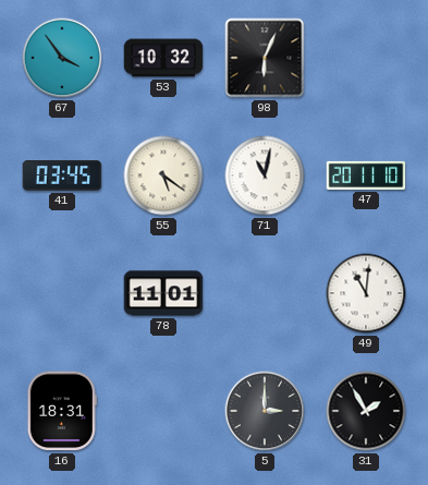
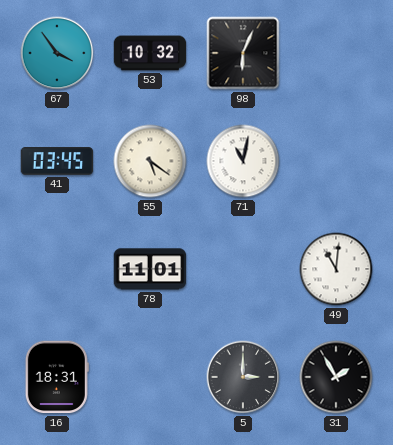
47: 20:11 -> none (366, 175)
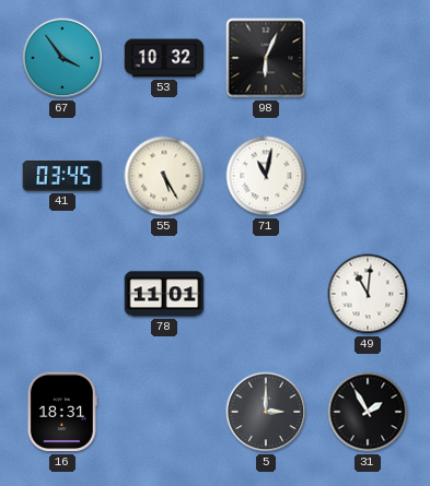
55: 5:21 -> 5:25 (164, 176)
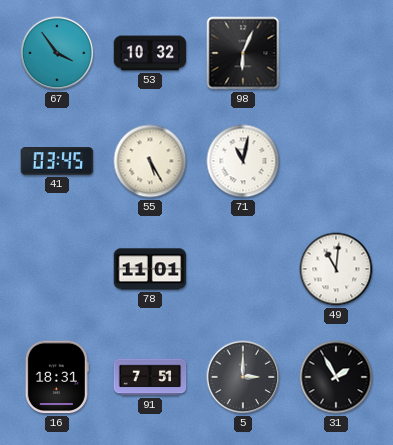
91: none -> 7:51 (150, 377)
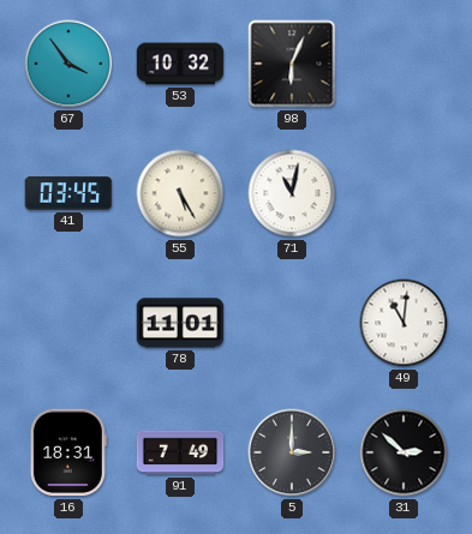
91: 7:51 -> 7:49 (180, 452)
31: 1:55 -> 2:52 (404, 452)
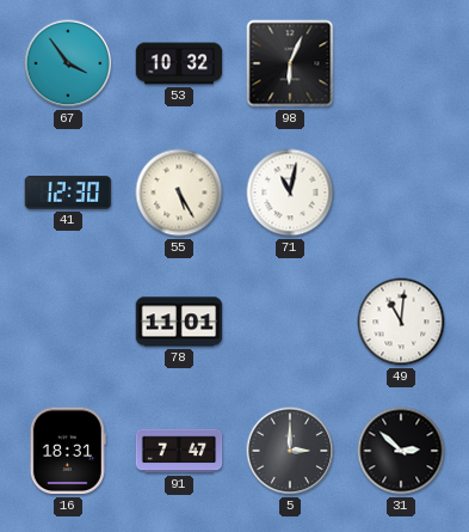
41: 03:45 -> 12:30 (68, 192)
91: 7:49 -> 7:47 (179, 451)
